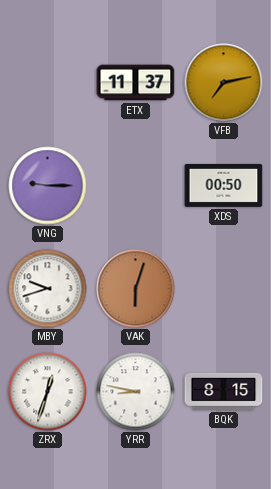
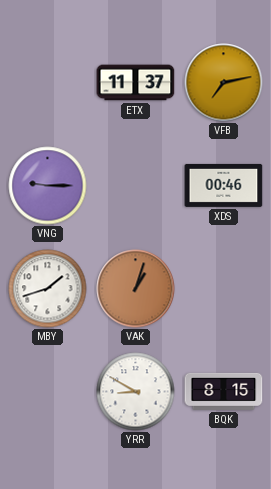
XDS: 00:50 -> 00:46 (224, 185)
MBY: 9:42 -> 1:42 (48, 289)
VAK: 6:03 -> 1:03 (136, 289)
ZRX: 12:33 -> none (48, 392)
YRR: 8:47 -> 8:50 (136, 392)
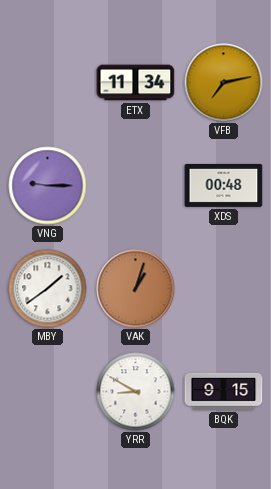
ETX: 11:37 -> 11:34 (136, 83)
XDS: 00:46 -> 00:48 (224, 185)
MBY: 1:42 -> 1:39 (48, 289)
BQK: 8:15 -> 9:15 (224, 391)
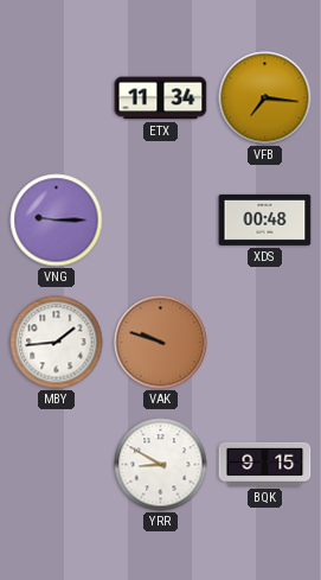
VFB: 7:13 -> 7:16 (265, 98)
MBY: 1:39 -> 1:44 (57, 343)
VAK: 1:03 -> 9:48 (161, 343)
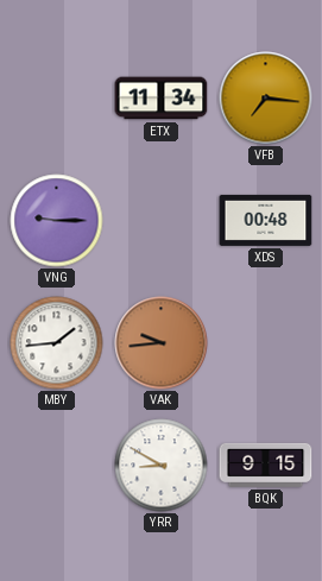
VAK: 9:48 -> 9:44 (162, 343)
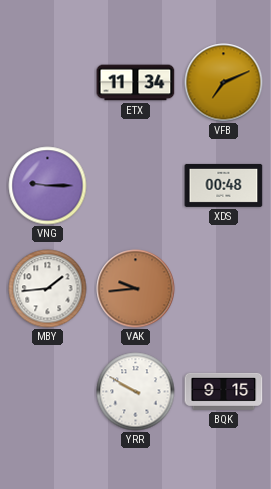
VFB: 7:16 -> 7:11 (224, 83)
YRR: 8:50 -> 9:50 (136, 392)
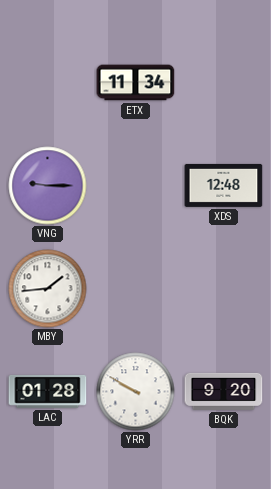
VFB: 7:11 -> none (224, 83)
XDS: 00:48 -> 12:48 (224, 185)
VAK: 9:44 -> none (136, 289)
LAC: none -> 01:28 (48, 391)
BQK: 9:15 -> 9:20 (224, 391)
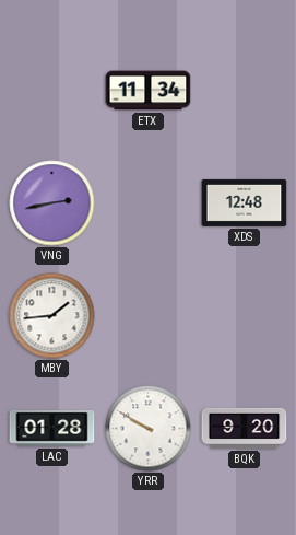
VNG: 9:15 -> 2:43 (52, 203)
